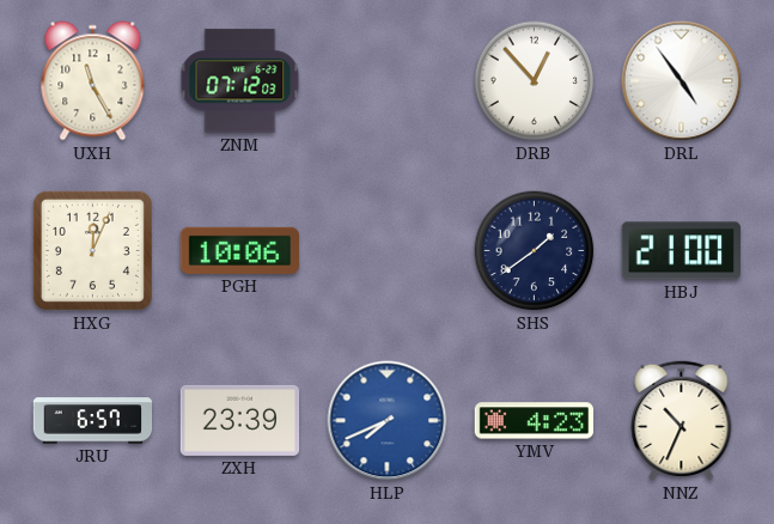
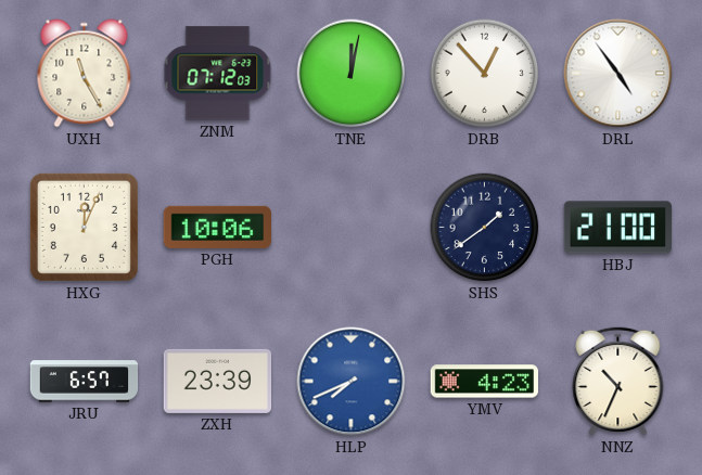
TNE: none -> 12:02 (352, 74)
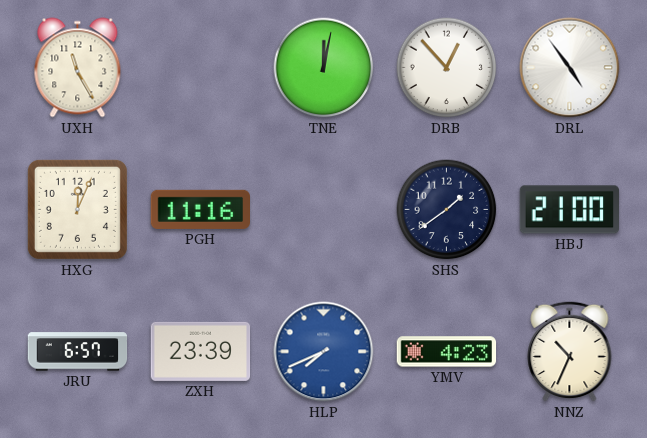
ZNM: 07:12 -> none (218, 74)
PGH: 10:06 -> 11:16 (201, 209)
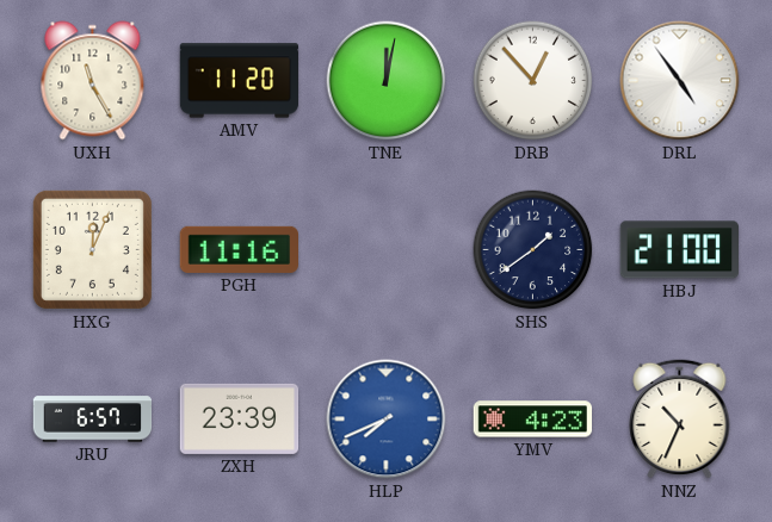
AMV: none -> 11:20 (240, 81)
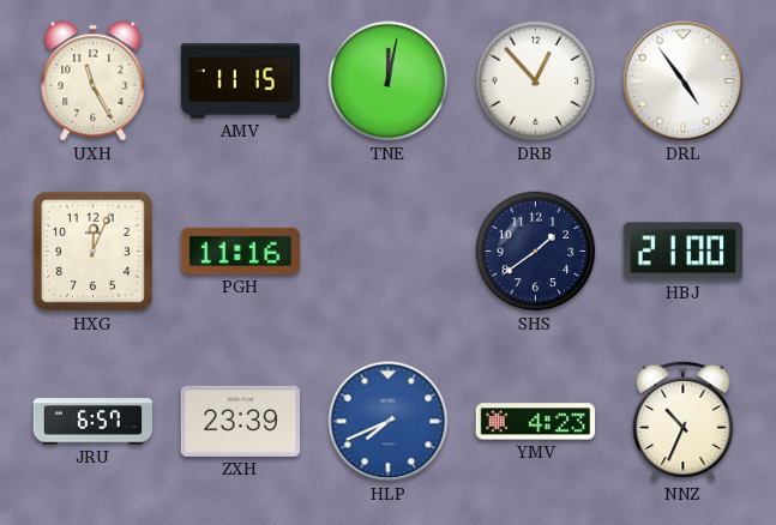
AMV: 11:20 -> 11:15 (241, 82)
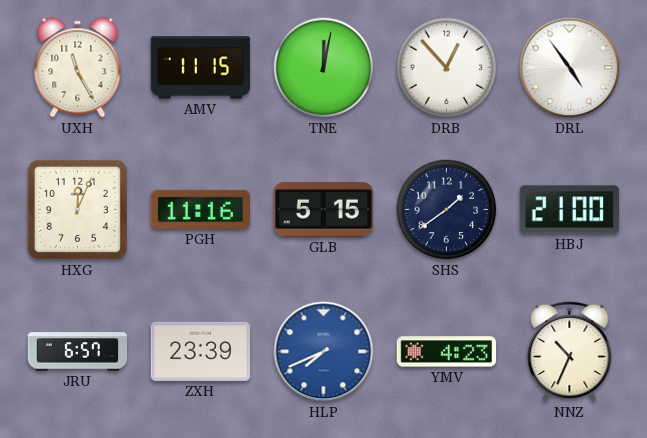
GLB: none -> 5:15 (323, 210)
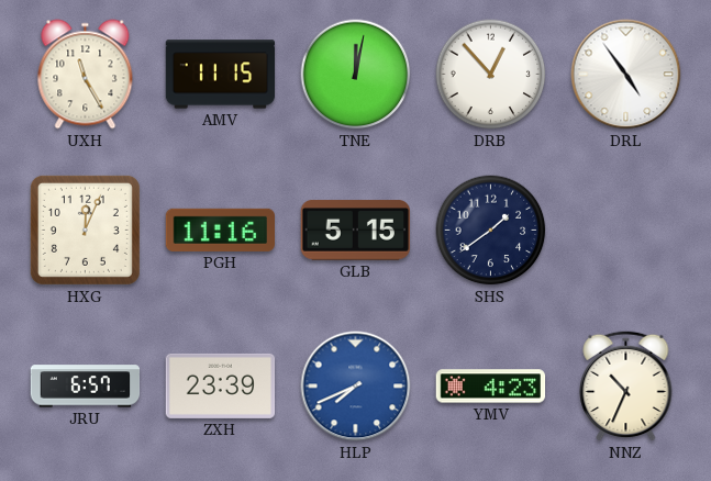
HBJ: 21:00 -> none (569, 210)
